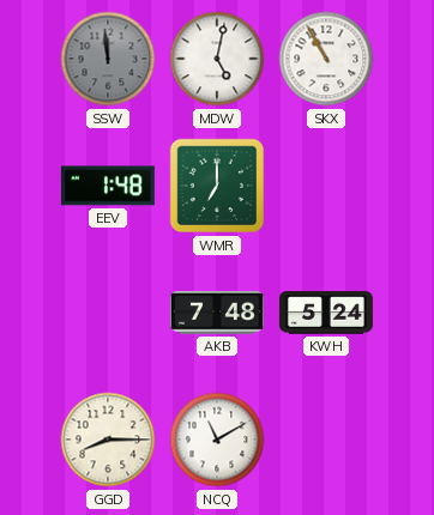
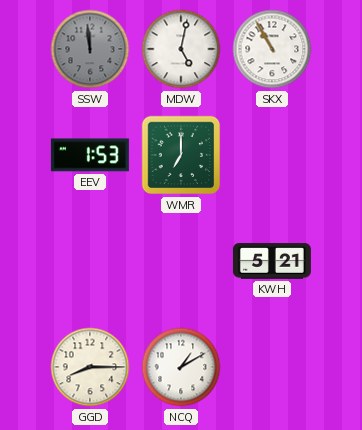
EEV: 1:48 -> 1:53 (90, 155)
AKB: 7:48 -> none (217, 314)
KWH: 5:24 -> 5:21 (272, 261)
NCQ: 11:10 -> 1:10 (181, 367)
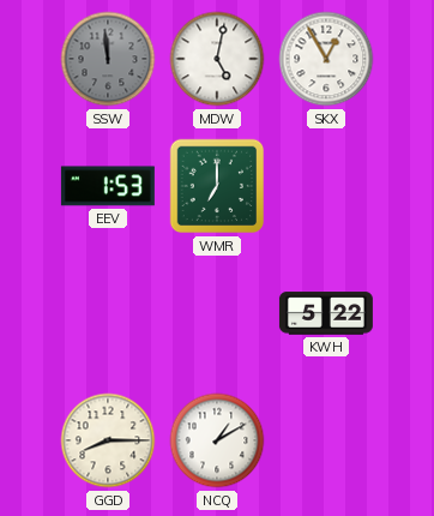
SKX: 10:55 -> 12:55 (326, 59)
KWH: 5:21 -> 5:22 (326, 313)
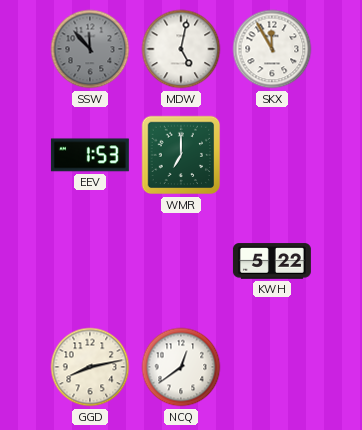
SSW: 11:59 -> 11:53 (90, 49)
SKX: 12:55 -> 11:55 (272, 49)
GGD: 8:15 -> 8:13 (90, 367)
NCQ: 1:10 -> 12:39 (181, 367)
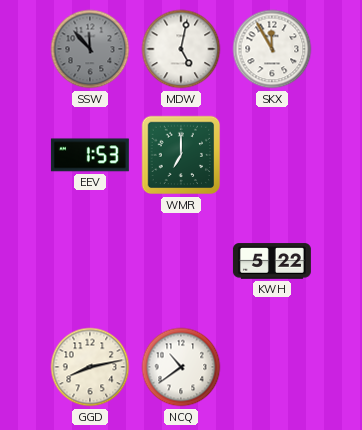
NCQ: 12:39 -> 10:39 (181, 367)
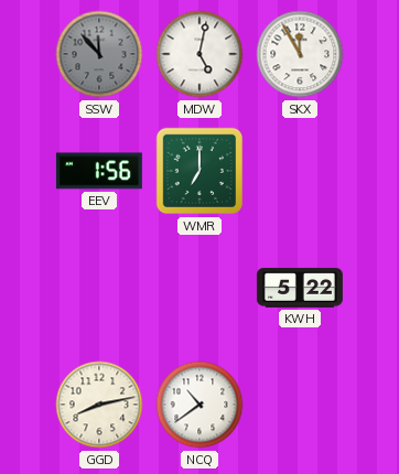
EEV: 1:53 -> 1:56 (99, 171)
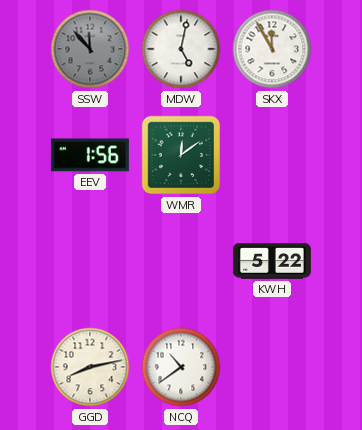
WMR: 7:00 -> 12:09 (181, 155)
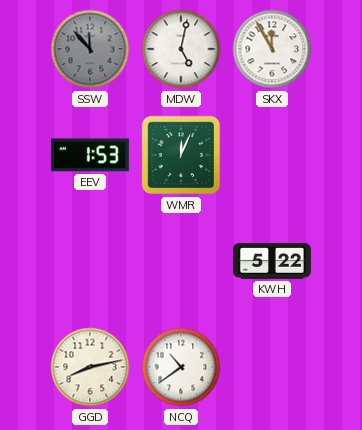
EEV: 1:56 -> 1:53 (90, 155)
WMR: 12:09 -> 12:04 (181, 155)
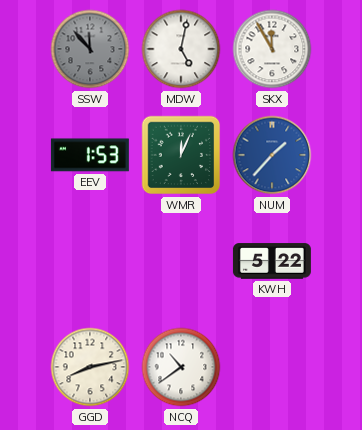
NUM: none -> 1:37 (272, 155)
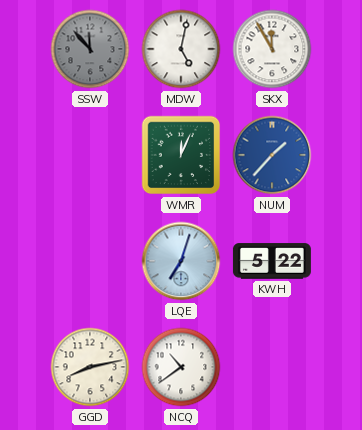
EEV: 1:53 -> none (90, 155)
LQE: none -> 7:03 (181, 261)
